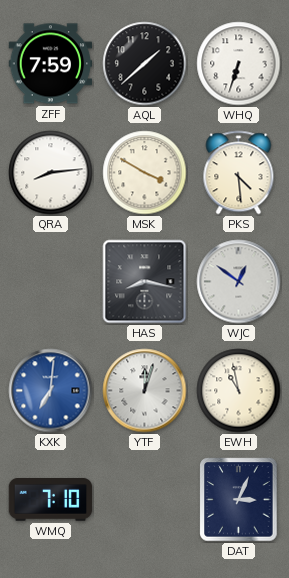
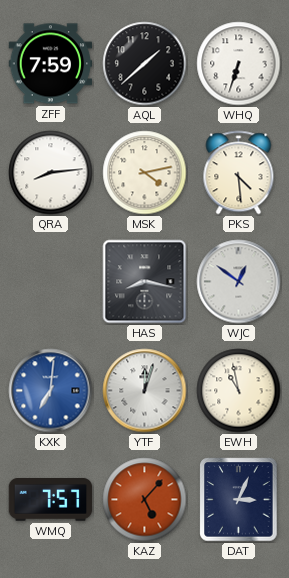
MSK: 3:50 -> 4:13 (145, 173)
WMQ: 7:10 -> 7:57 (51, 500)
KAZ: none -> 5:07 (145, 500)
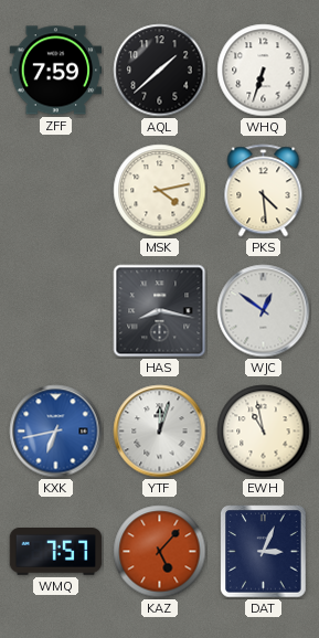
QRA: 8:14 -> none (51, 173)
KXK: 7:01 -> 6:43 (56, 432)
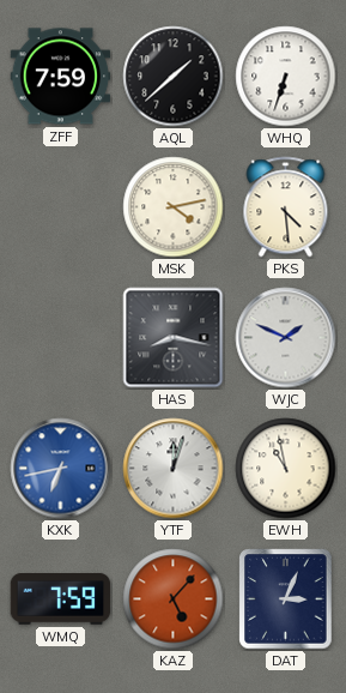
WJC: 12:51 -> 1:49 (286, 338)
WMQ: 7:57 -> 7:59 (61, 599)
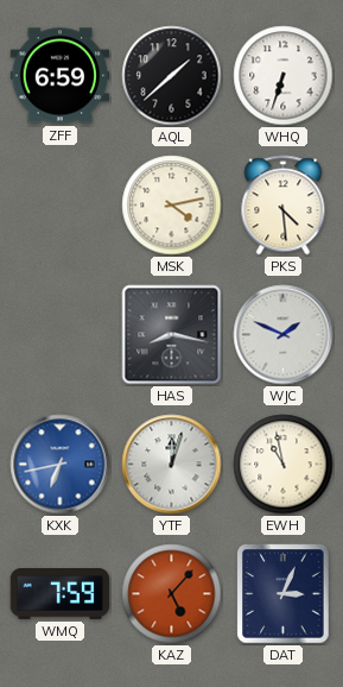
ZFF: 7:59 -> 6:59 (61, 76)
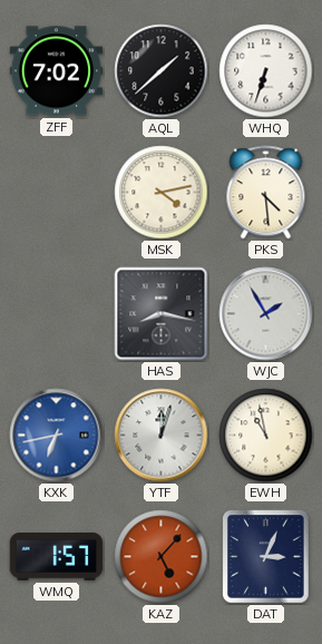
ZFF: 6:59 -> 7:02 (57, 71)
WJC: 1:49 -> 1:55 (266, 314)
WMQ: 7:59 -> 1:57 (57, 557)
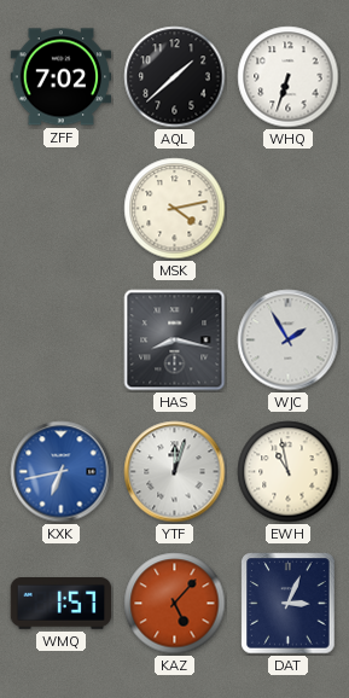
PKS: 4:29 -> none (266, 193)
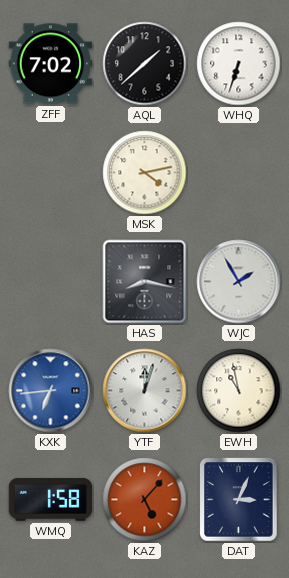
KXK: 6:43 -> 6:44 (51, 391)
WMQ: 1:57 -> 1:58 (51, 500)
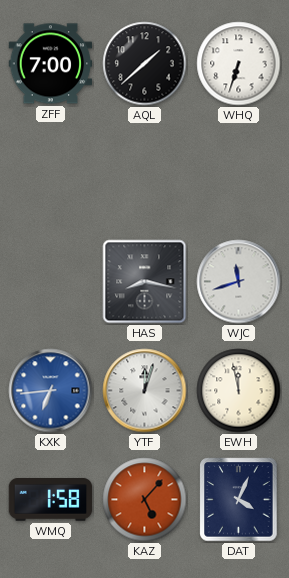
ZFF: 7:02 -> 7:00 (51, 64)
MSK: 4:13 -> none (145, 173)
WJC: 1:55 -> 11:42 (239, 282)
EWH: 10:58 -> 11:58 (239, 391)
DAT: 3:04 -> 4:04 (239, 500)
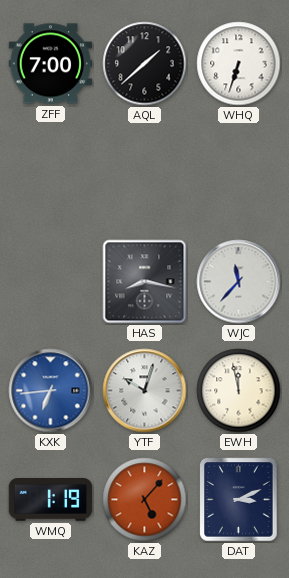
WJC: 11:42 -> 11:37 (239, 282)
YTF: 12:03 -> 10:03 (145, 391)
WMQ: 1:58 -> 1:19 (51, 500)
DAT: 4:04 -> 3:11 (239, 500)
